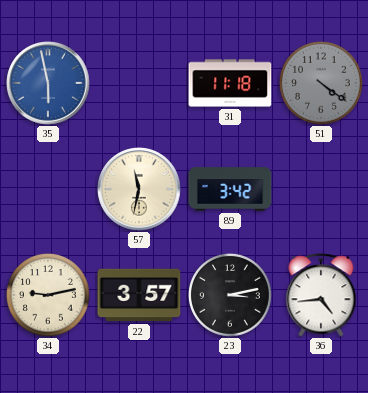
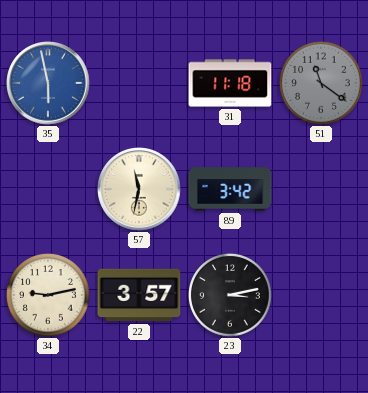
51: 4:21 -> 11:21 (321, 83)
36: 4:44 -> none (321, 295)
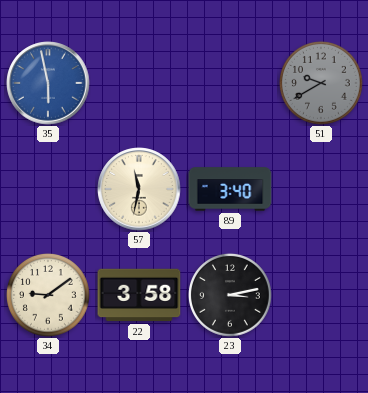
31: 11:18 -> none (230, 83)
51: 11:21 -> 9:40 (321, 83)
89: 3:42 -> 3:40 (230, 189)
34: 9:13 -> 9:09 (48, 295)
22: 3:57 -> 3:58 (139, 295)
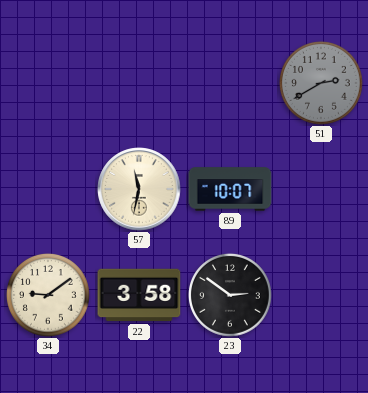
35: 5:58 -> none (48, 83)
51: 9:40 -> 2:40 (321, 83)
89: 3:40 -> 10:07 (230, 189)
23: 3:13 -> 2:51 (230, 295)
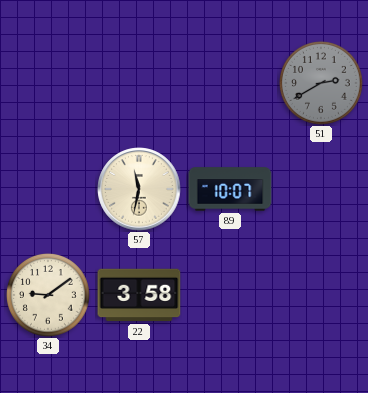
23: 2:51 -> none (230, 295)
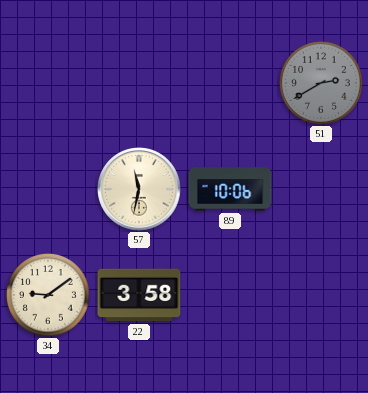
89: 10:07 -> 10:06 (230, 189)
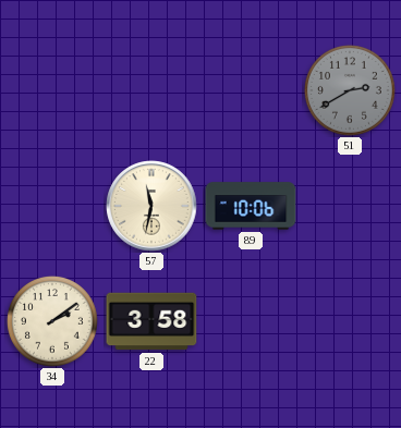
34: 9:09 -> 2:09 (52, 321)
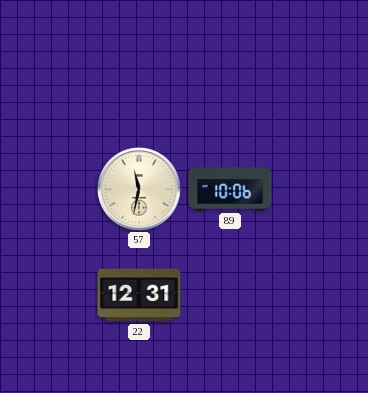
51: 2:40 -> none (350, 90)
34: 2:09 -> none (52, 321)
22: 3:58 -> 12:31 (139, 295)
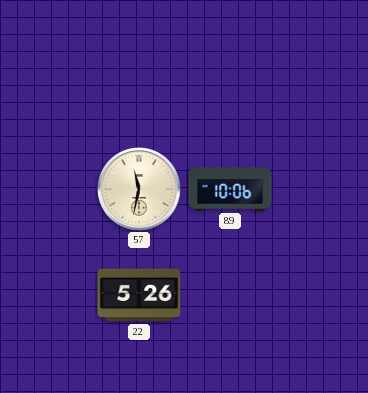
22: 12:31 -> 5:26 (139, 295)
